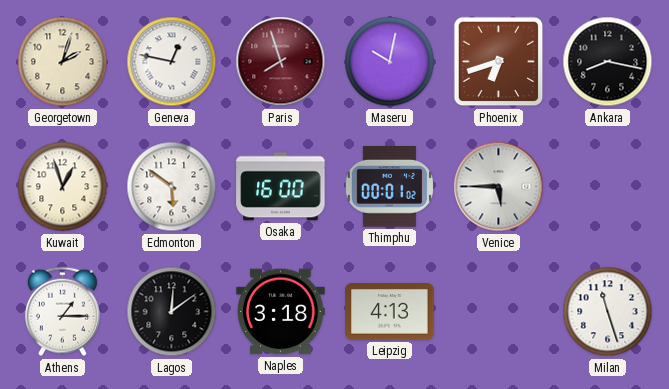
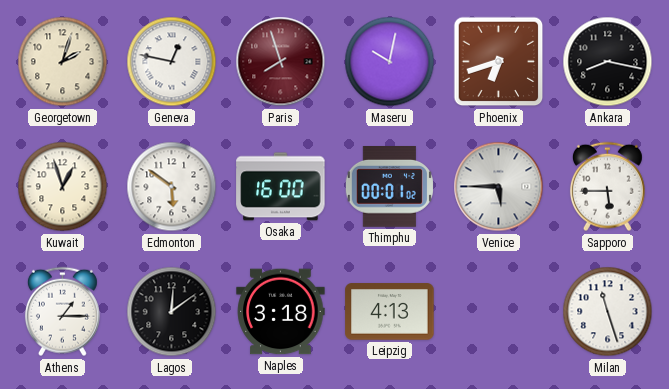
Sapporo: none -> 5:45 (607, 187)
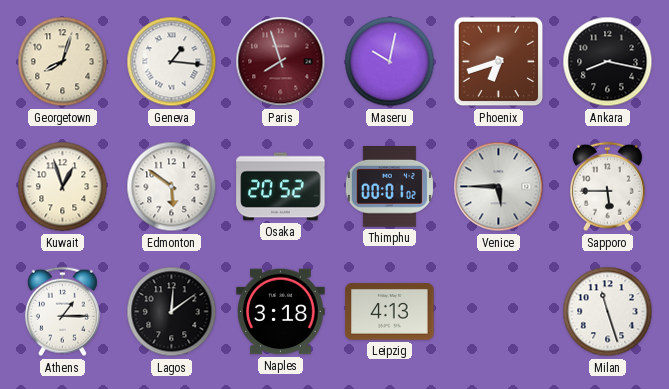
Georgetown: 2:03 -> 8:03 (63, 62)
Geneva: 12:47 -> 1:16 (172, 62)
Osaka: 16:00 -> 20:52 (281, 187)
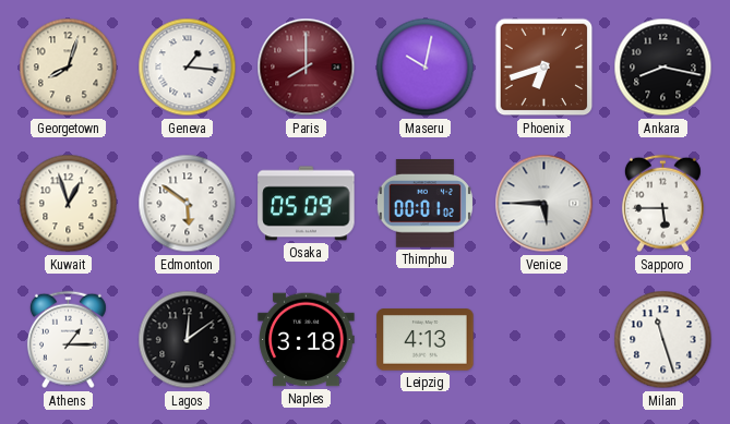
Paris: 7:57 -> 8:00 (307, 68)
Osaka: 20:52 -> 05:09 (307, 204)
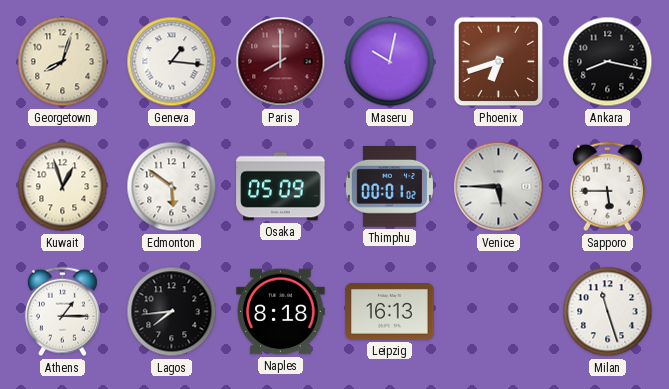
Lagos: 12:09 -> 7:44 (172, 312)
Naples: 3:18 -> 8:18 (281, 312)
Leipzig: 4:13 -> 16:13 (390, 312)
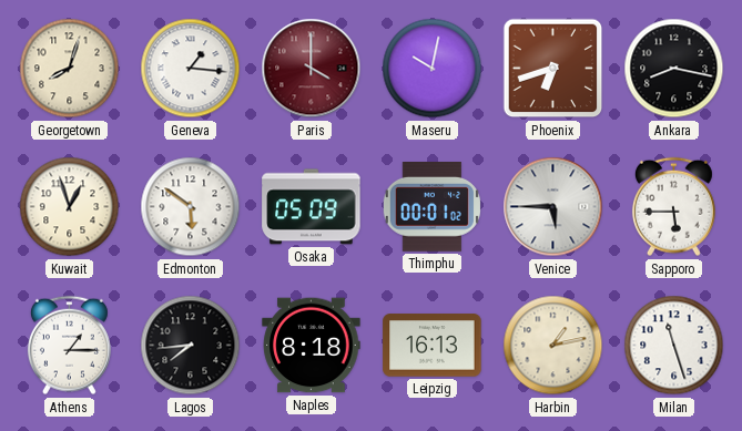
Paris: 8:00 -> 4:00 (312, 69)
Harbin: none -> 1:13 (553, 346)
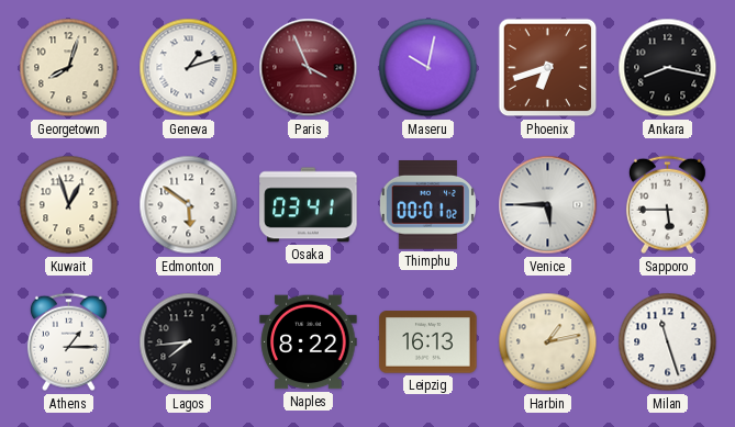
Geneva: 1:16 -> 1:12 (189, 68)
Paris: 4:00 -> 3:56 (309, 68)
Osaka: 05:09 -> 03:41 (309, 205)
Naples: 8:18 -> 8:22 (309, 342)
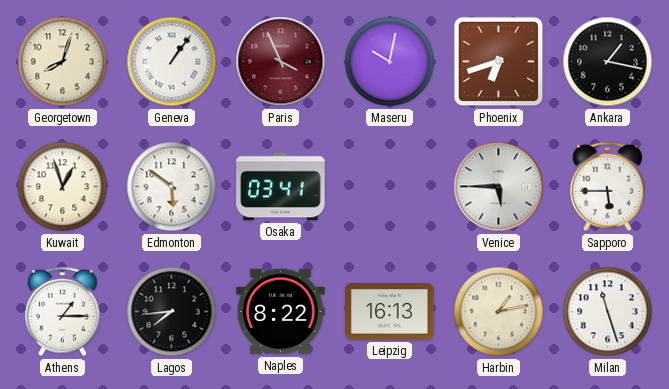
Geneva: 1:12 -> 1:06 (172, 62)
Ankara: 8:17 -> 1:17 (608, 62)
Thimphu: 00:01 -> none (427, 205)
